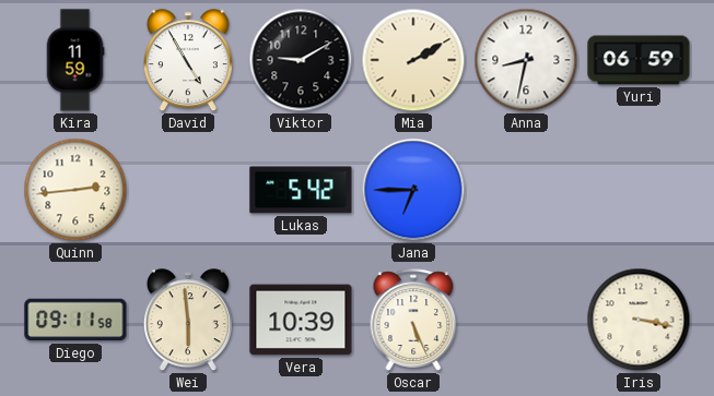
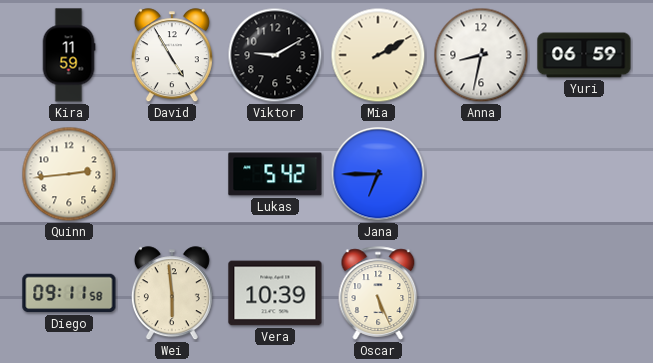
Iris: 3:17 -> none (639, 320)
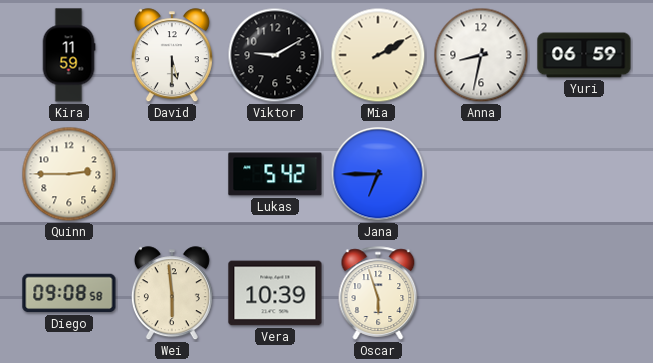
David: 4:55 -> 5:30 (172, 56)
Quinn: 2:44 -> 2:45 (69, 174)
Diego: 09:11 -> 09:08 (69, 293)
Oscar: 5:26 -> 5:57 (378, 293)
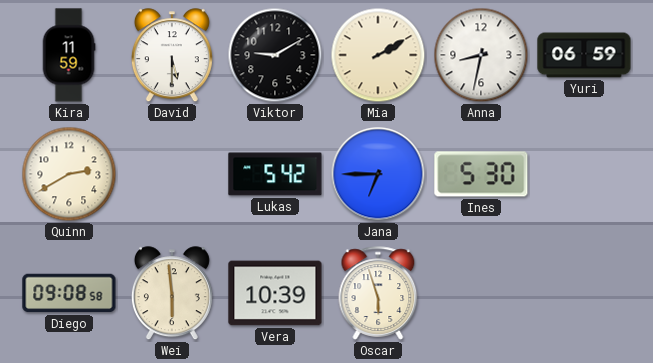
Quinn: 2:45 -> 2:40 (69, 174)
Ines: none -> 5:30 (481, 174)
